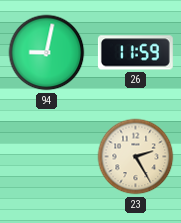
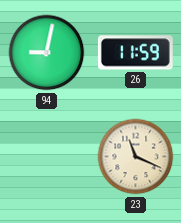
23: 2:25 -> 11:19 (136, 157)
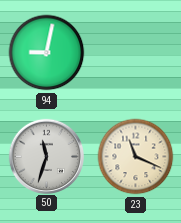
26: 11:59 -> none (135, 53)
50: none -> 11:33 (46, 156)
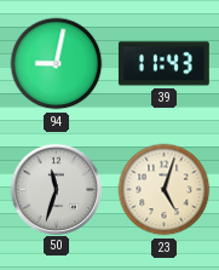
39: none -> 11:43 (163, 64)
23: 11:19 -> 5:03 (165, 190)
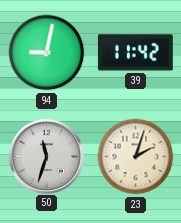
39: 11:43 -> 11:42 (135, 53)
23: 5:03 -> 2:03 (136, 157)
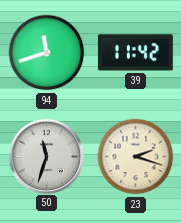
94: 9:02 -> 11:42 (47, 53)
23: 2:03 -> 2:18 (136, 157)
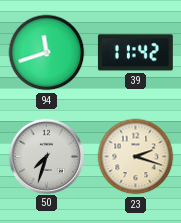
50: 11:33 -> 7:33 (46, 156)
